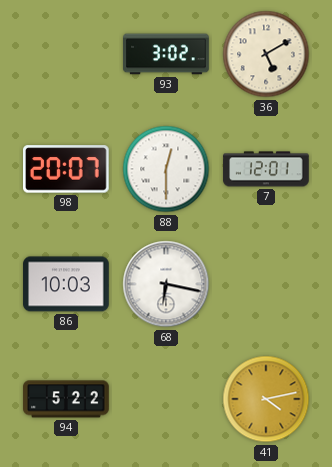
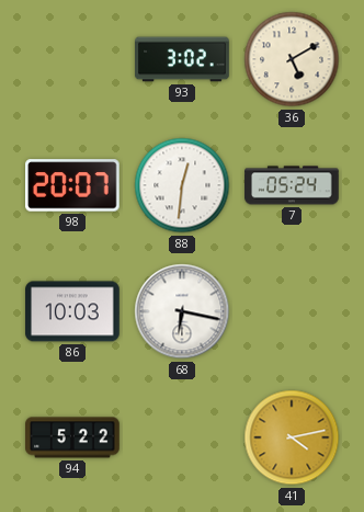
88: 12:30 -> 12:31 (182, 185)
7: 12:01 -> 05:24 (292, 185)
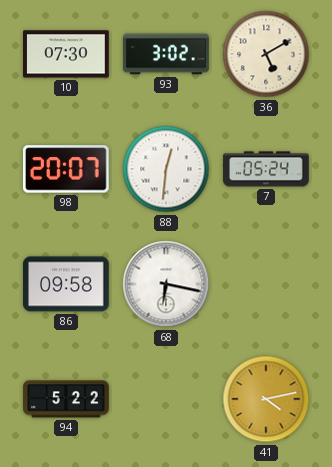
10: none -> 07:30 (66, 54)
86: 10:03 -> 09:58 (66, 284)
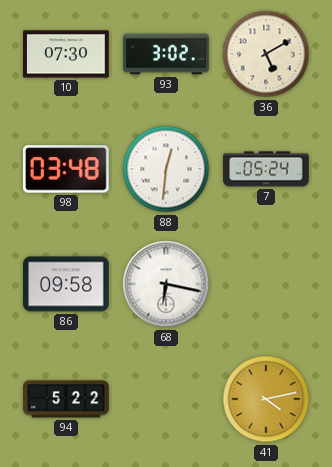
98: 20:07 -> 03:48 (67, 169)
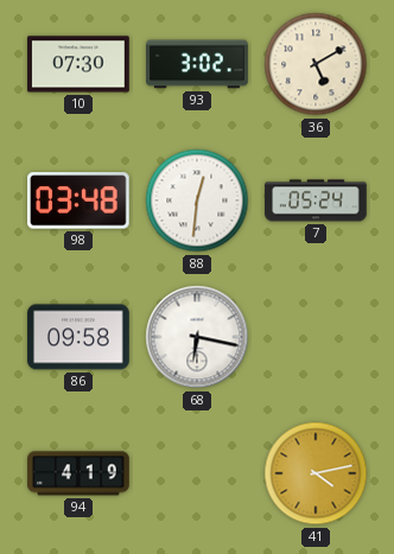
94: 5:22 -> 4:19 (78, 473)
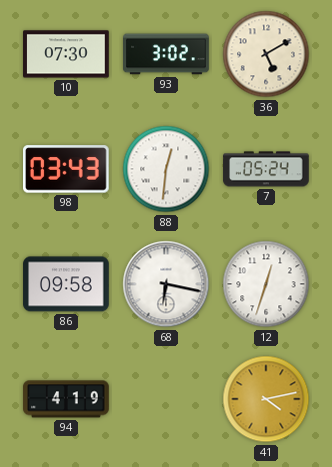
98: 03:48 -> 03:43 (67, 169)
12: none -> 12:33 (266, 284)
